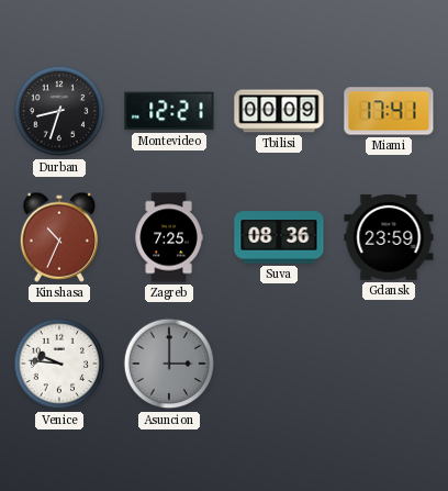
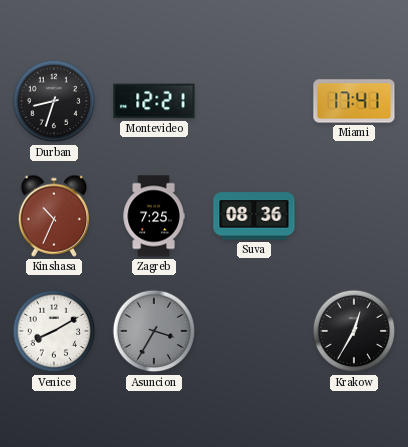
Tbilisi: 00:09 -> none (279, 111)
Gdansk: 23:59 -> none (389, 237)
Venice: 9:46 -> 8:10 (54, 331)
Asuncion: 3:00 -> 3:35 (154, 331)
Krakow: none -> 12:35 (354, 331)
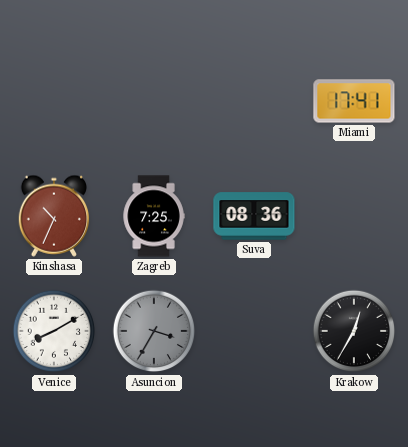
Durban: 8:33 -> none (54, 101)
Montevideo: 12:21 -> none (154, 101)
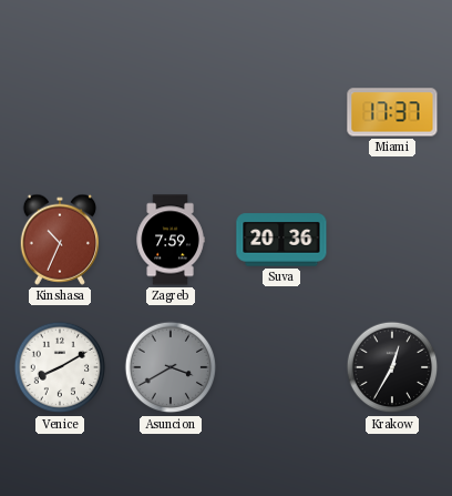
Miami: 17:41 -> 17:37 (392, 112)
Zagreb: 7:25 -> 7:59 (171, 240)
Suva: 08:36 -> 20:36 (281, 240)
Asuncion: 3:35 -> 3:40 (171, 367)
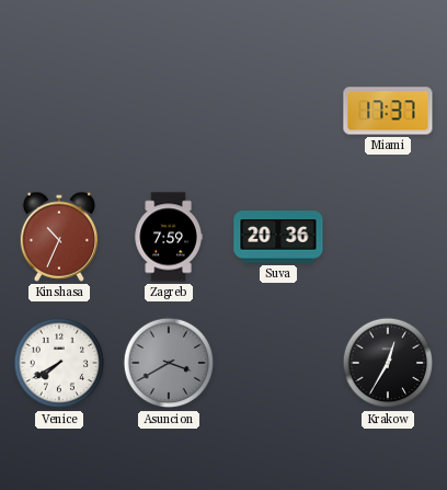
Venice: 8:10 -> 7:40 (59, 363)
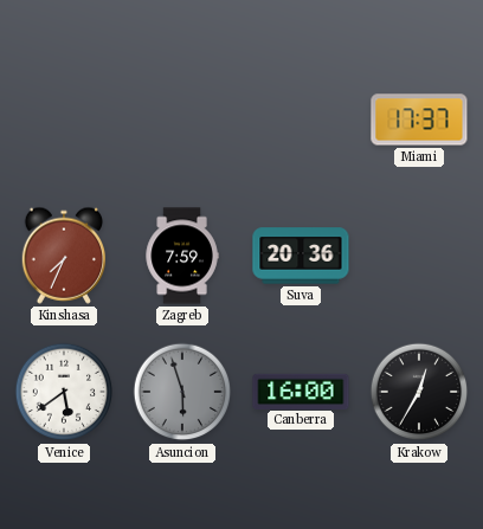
Kinshasa: 10:34 -> 7:34 (63, 256)
Venice: 7:40 -> 5:39 (64, 392)
Asuncion: 3:40 -> 5:57 (182, 392)
Canberra: none -> 16:00 (301, 391)
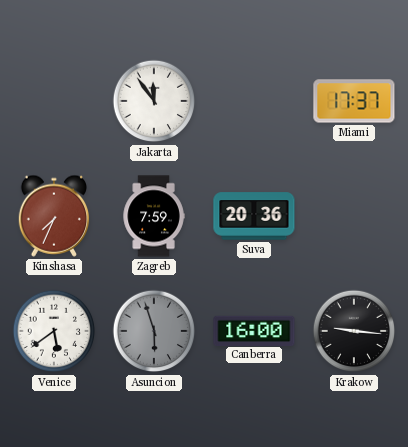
Jakarta: none -> 11:54 (154, 101)
Krakow: 12:35 -> 9:16 (354, 331)
